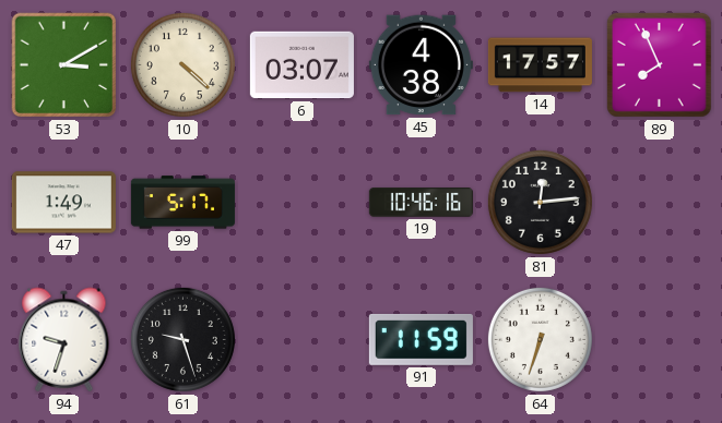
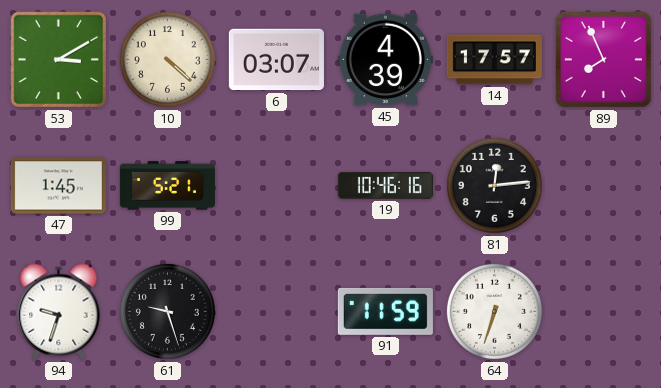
45: 4:38 -> 4:39 (385, 60)
47: 1:49 -> 1:45 (58, 186)
99: 5:17 -> 5:21 (167, 186)
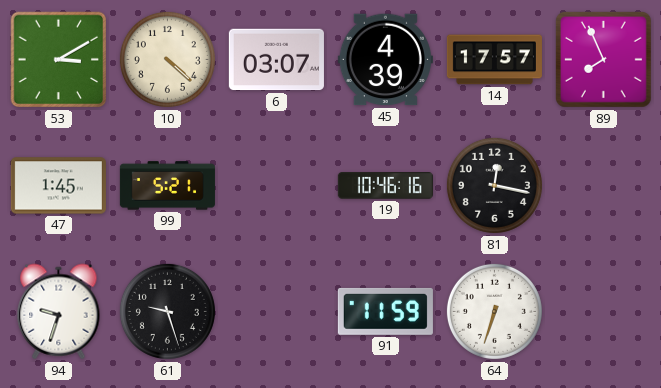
81: 12:14 -> 12:17 (494, 185)
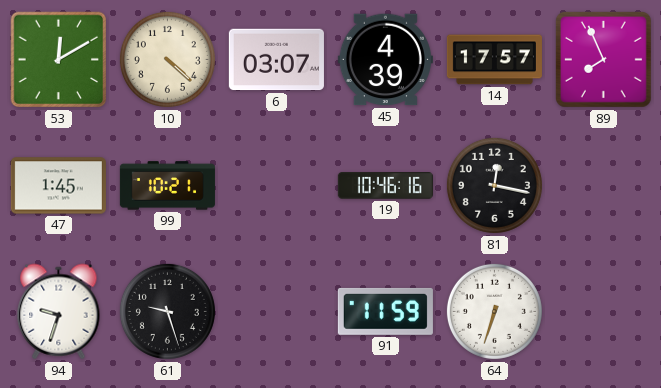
53: 3:10 -> 12:10 (59, 60)
99: 5:21 -> 10:21 (167, 186)
